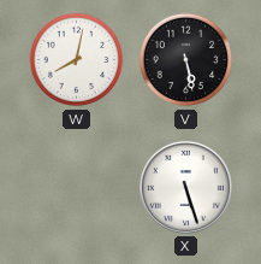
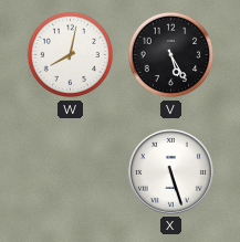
V: 5:28 -> 5:25 (171, 55)
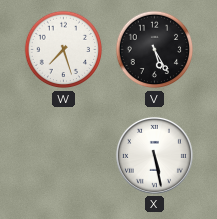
W: 8:02 -> 7:27 (64, 50)
X: 5:27 -> 5:28 (154, 155)
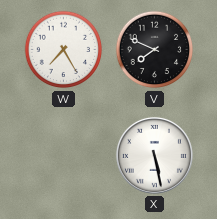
W: 7:27 -> 7:25 (64, 50)
V: 5:25 -> 7:49 (155, 50)
